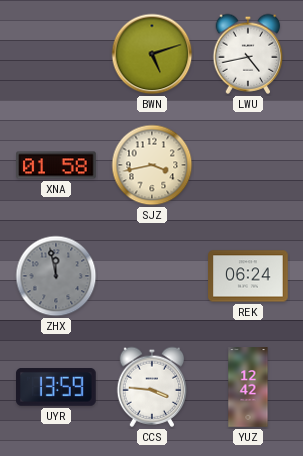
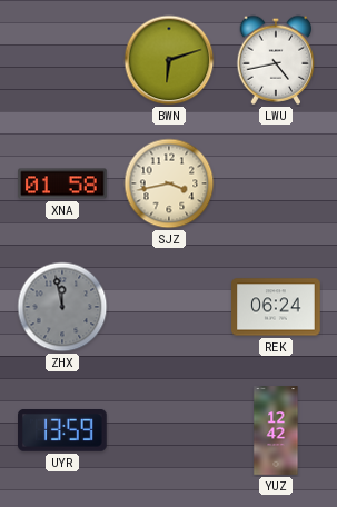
BWN: 5:12 -> 6:12 (169, 60)
CCS: 3:46 -> none (152, 387)
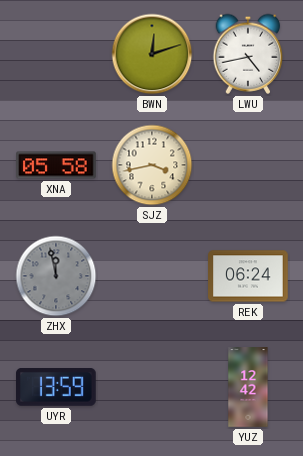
BWN: 6:12 -> 12:12 (152, 54)
XNA: 01:58 -> 05:58 (56, 165)
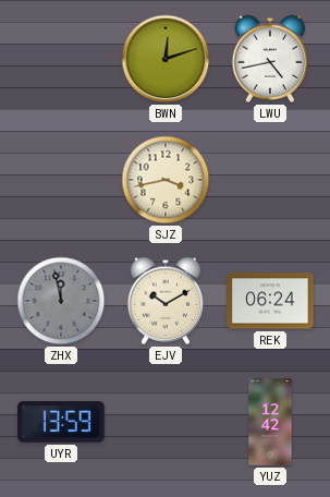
XNA: 05:58 -> none (56, 165)
EJV: none -> 10:10 (166, 301)
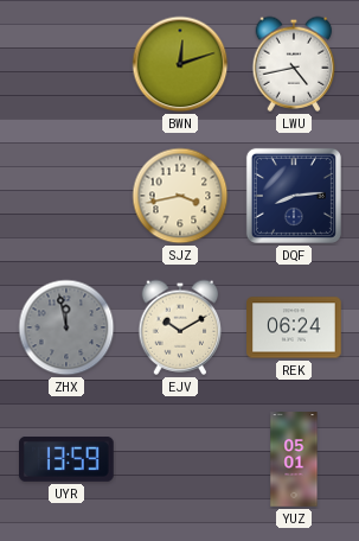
DQF: none -> 8:14 (294, 196)
YUZ: 12:42 -> 05:01 (294, 459)
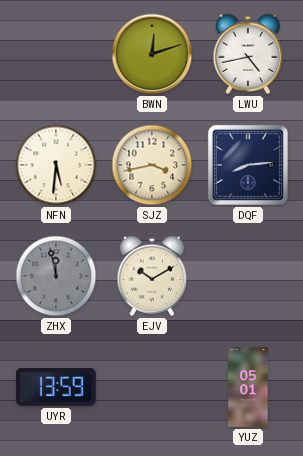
NFN: none -> 5:31 (56, 165)
REK: 06:24 -> none (294, 327)
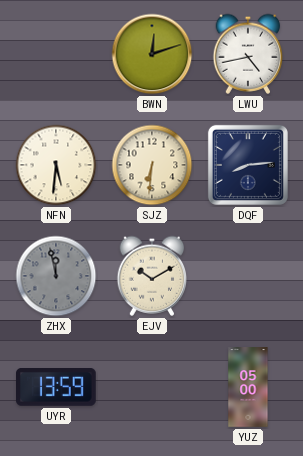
SJZ: 3:43 -> 6:31 (152, 165)
YUZ: 05:01 -> 05:00 (248, 387)
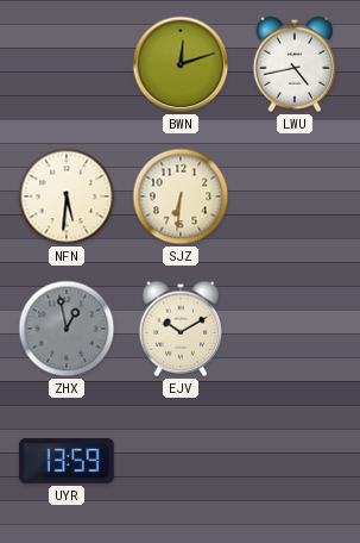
DQF: 8:14 -> none (248, 165)
ZHX: 11:58 -> 12:58 (67, 329)
YUZ: 05:00 -> none (248, 387)
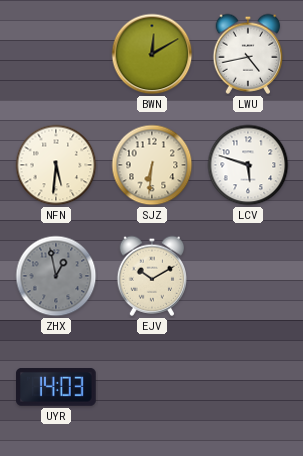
BWN: 12:12 -> 12:10 (152, 54)
LCV: none -> 5:48 (248, 165)
UYR: 13:59 -> 14:03 (57, 388)
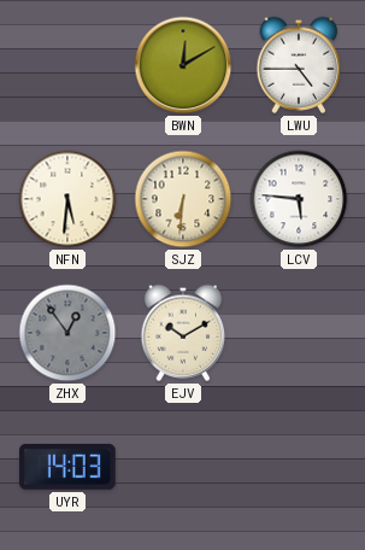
LWU: 4:43 -> 4:45 (299, 65)
LCV: 5:48 -> 5:46 (299, 199)
ZHX: 12:58 -> 12:54 (67, 333)
